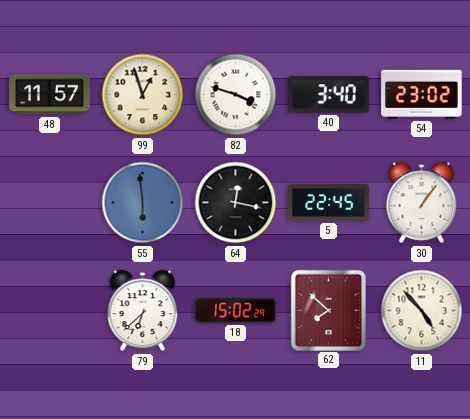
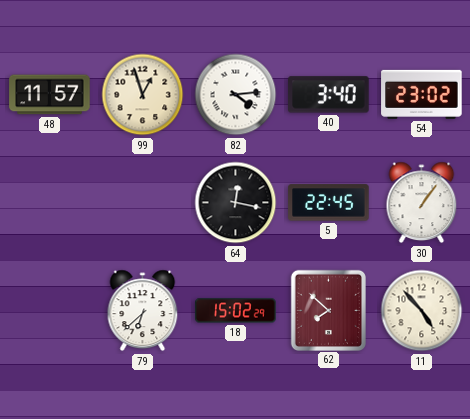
82: 3:48 -> 4:14 (236, 95)
55: 5:59 -> none (143, 203)
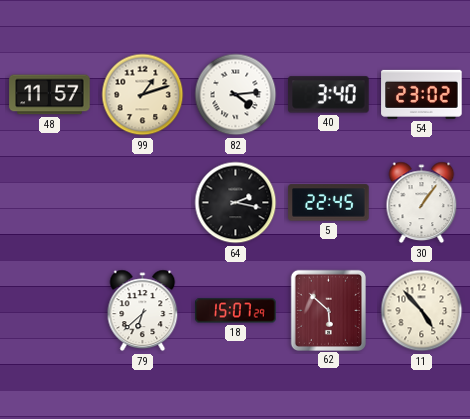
99: 12:57 -> 1:12 (143, 95)
64: 12:17 -> 2:17 (236, 203)
18: 15:02 -> 15:07 (236, 311)
62: 7:52 -> 5:52 (328, 310)
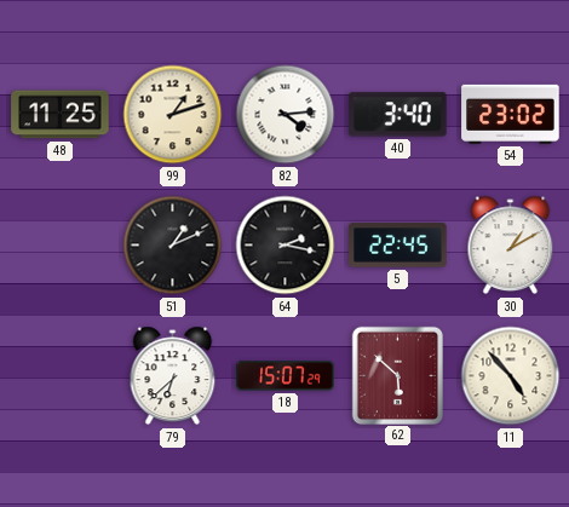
48: 11:57 -> 11:25 (61, 115)
51: none -> 1:11 (173, 246)
30: 1:06 -> 1:10 (511, 246)
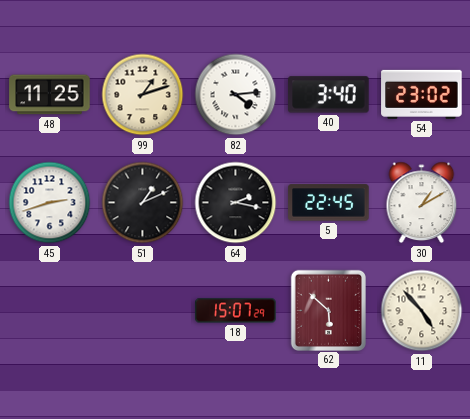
45: none -> 2:42 (50, 203)
79: 6:38 -> none (173, 376)
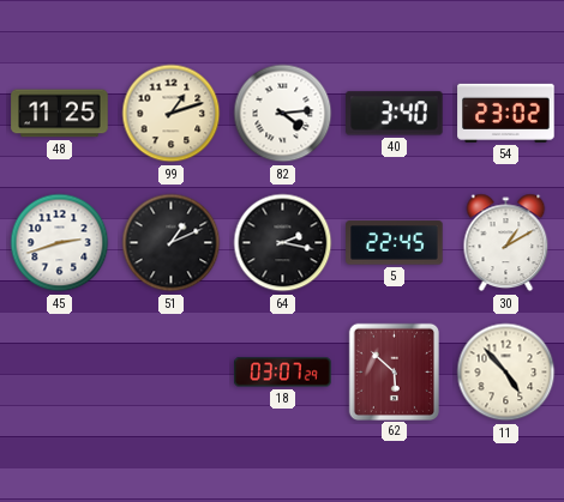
18: 15:07 -> 03:07 (283, 373)
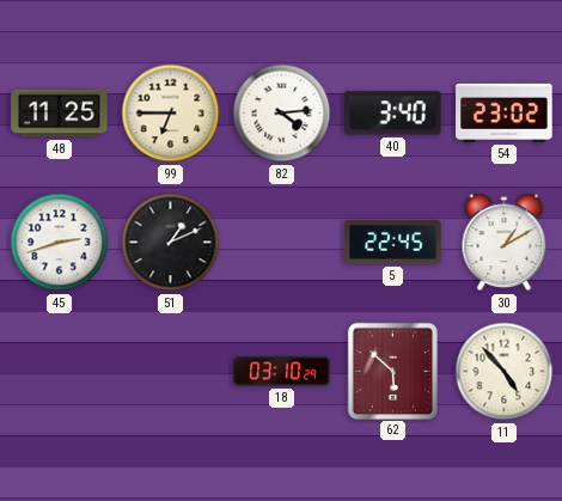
99: 1:12 -> 6:45 (171, 114)
64: 2:17 -> none (283, 243)
18: 03:07 -> 03:10 (282, 372)
